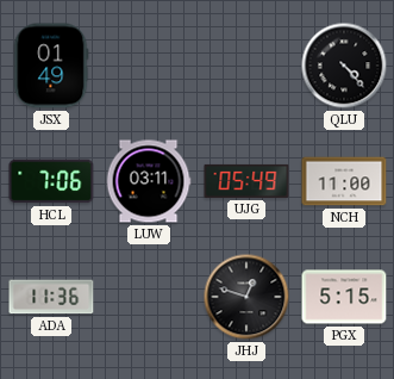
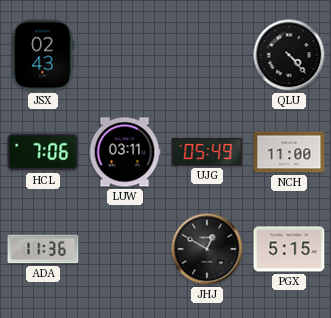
JSX: 01:49 -> 02:43 (43, 55)
JHJ: 12:48 -> 12:50 (207, 249)
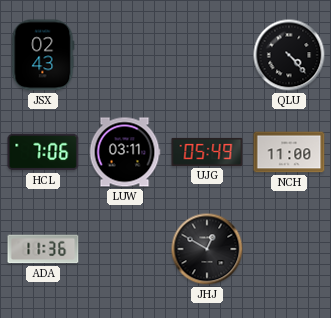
PGX: 5:15 -> none (289, 249)
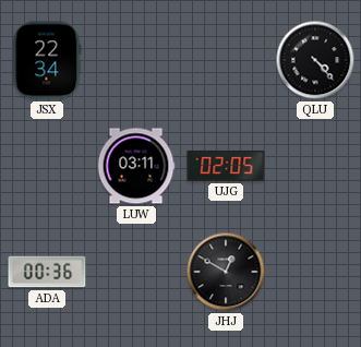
JSX: 02:43 -> 22:34 (47, 60)
HCL: 7:06 -> none (43, 152)
UJG: 05:49 -> 02:05 (226, 166)
NCH: 11:00 -> none (289, 152)
ADA: 11:36 -> 00:36 (47, 272)
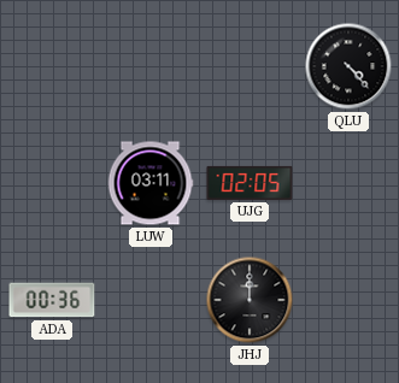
JSX: 22:34 -> none (47, 60)
JHJ: 12:50 -> 12:00 (250, 300)
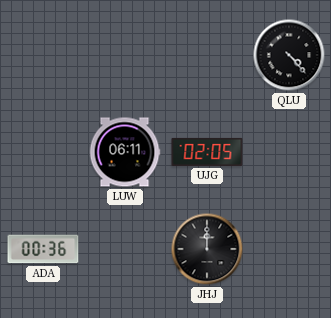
LUW: 03:11 -> 06:11 (125, 152)
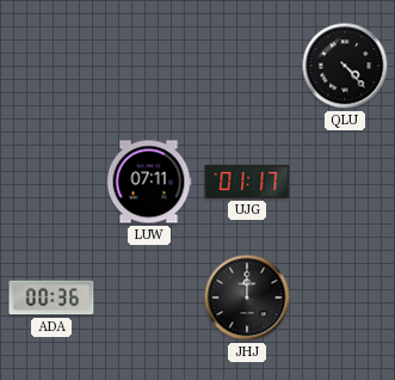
LUW: 06:11 -> 07:11 (149, 182)
UJG: 02:05 -> 01:17 (247, 182)
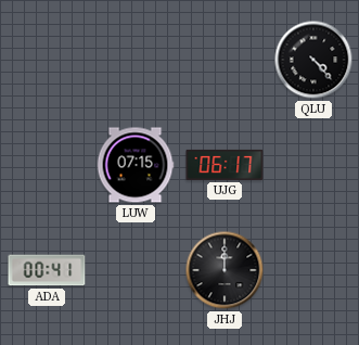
LUW: 07:11 -> 07:15 (136, 165)
UJG: 01:17 -> 06:17 (225, 165)
ADA: 00:36 -> 00:41 (47, 270)
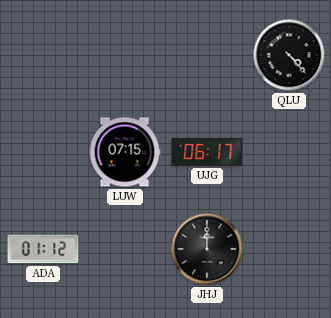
ADA: 00:41 -> 01:12 (43, 249)
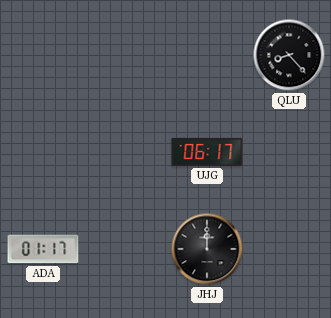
QLU: 4:23 -> 8:23 (289, 55)
LUW: 07:15 -> none (125, 152)
ADA: 01:12 -> 01:17 (43, 249)
